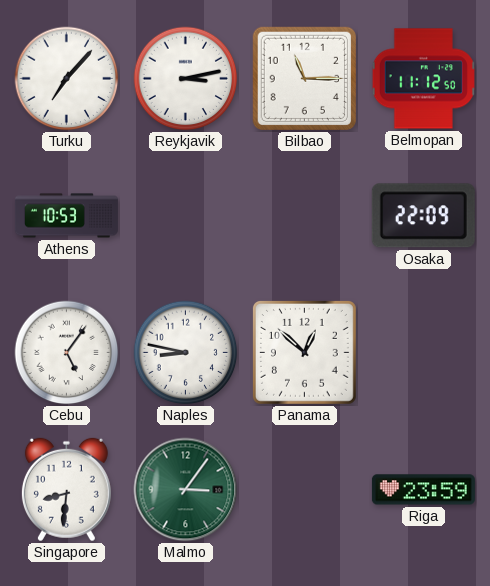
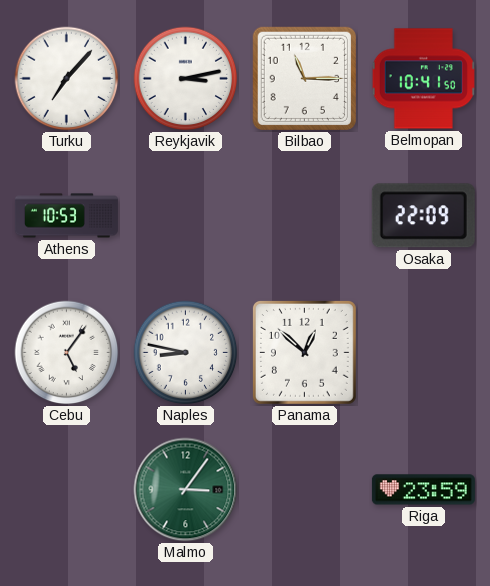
Belmopan: 11:12 -> 10:41 (423, 79)
Singapore: 8:31 -> none (66, 490)
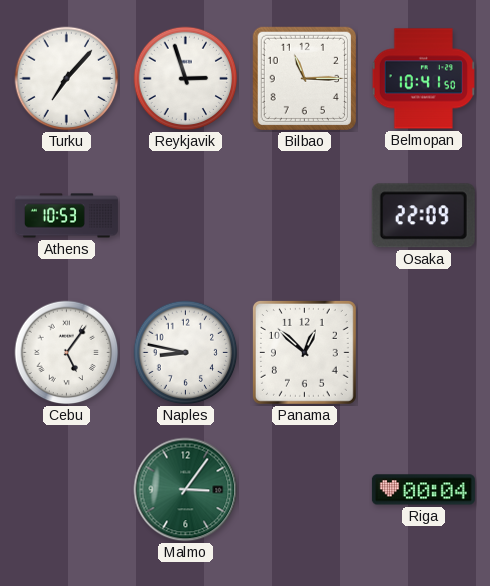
Reykjavik: 3:13 -> 2:57 (186, 79)
Riga: 23:59 -> 00:04 (423, 490)
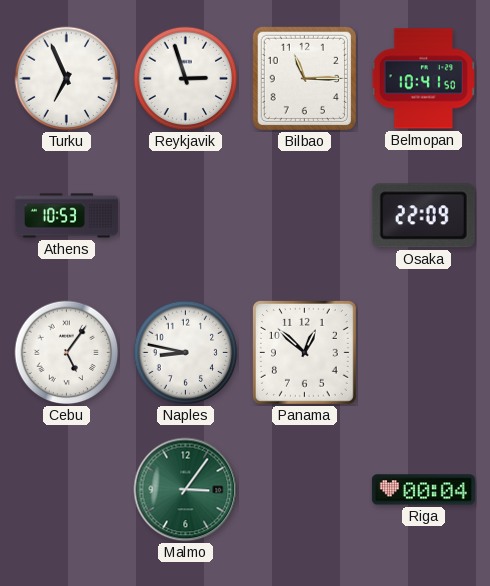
Turku: 7:07 -> 6:56 (67, 79)
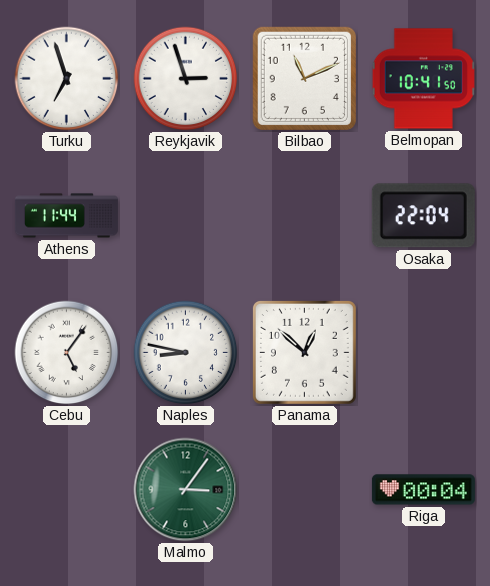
Turku: 6:56 -> 6:57 (67, 79)
Bilbao: 11:15 -> 11:11 (304, 78)
Athens: 10:53 -> 11:44 (66, 216)
Osaka: 22:09 -> 22:04 (423, 216)
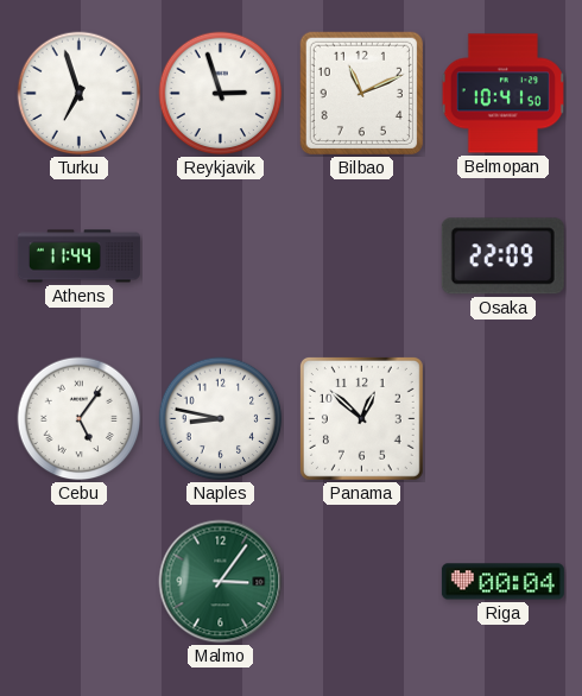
Osaka: 22:04 -> 22:09 (502, 257)
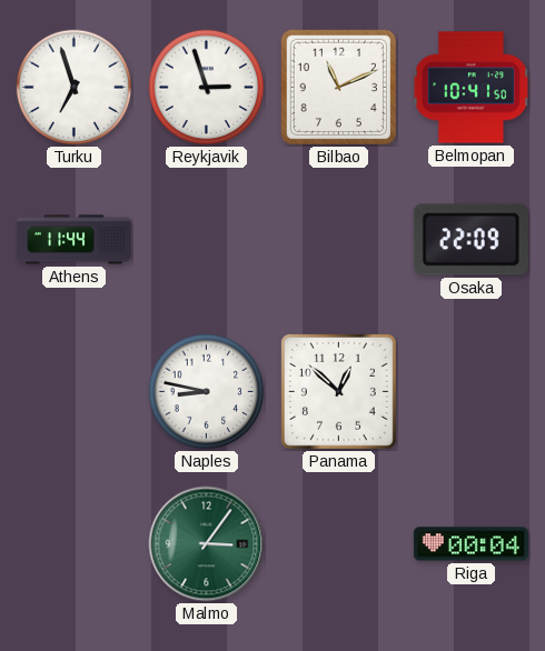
Cebu: 5:06 -> none (80, 419)
